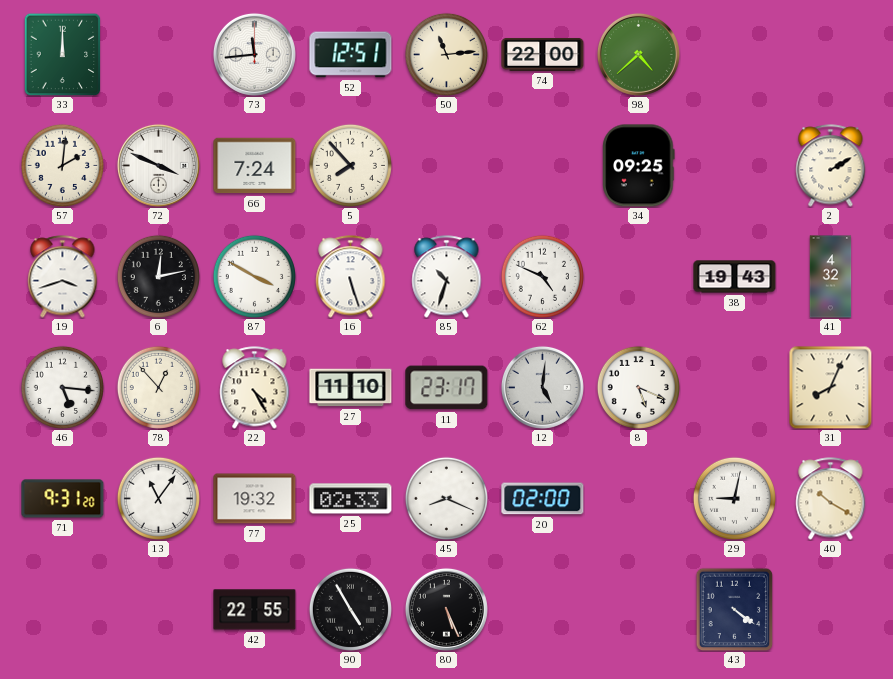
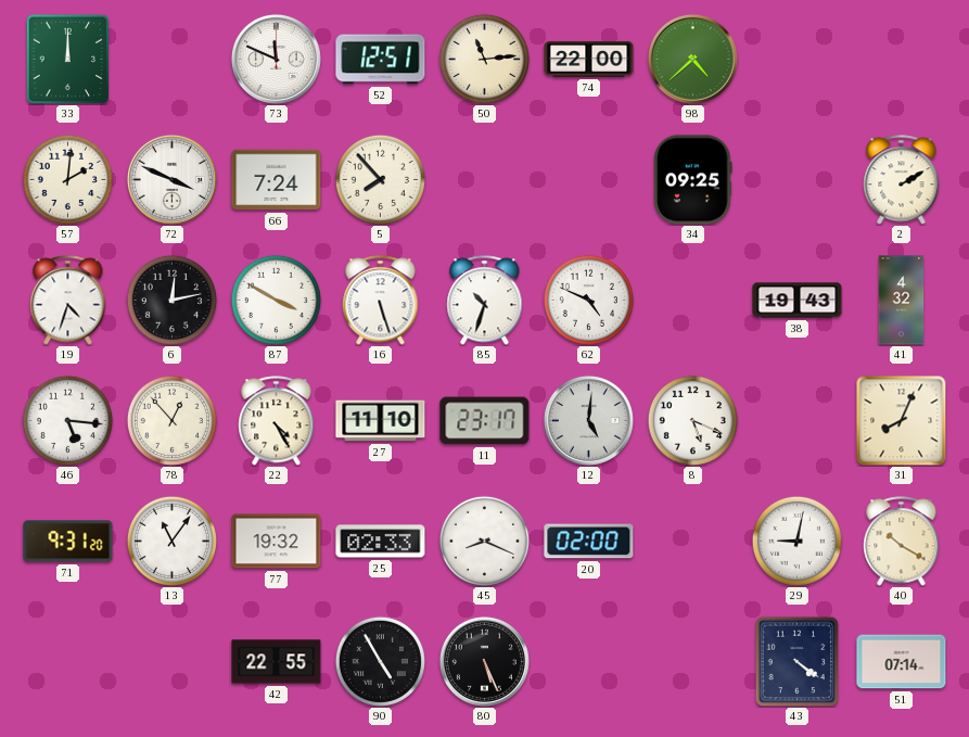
73: 11:44 -> 11:49 (276, 59)
19: 3:42 -> 4:33 (68, 301)
51: none -> 07:14 (902, 662)
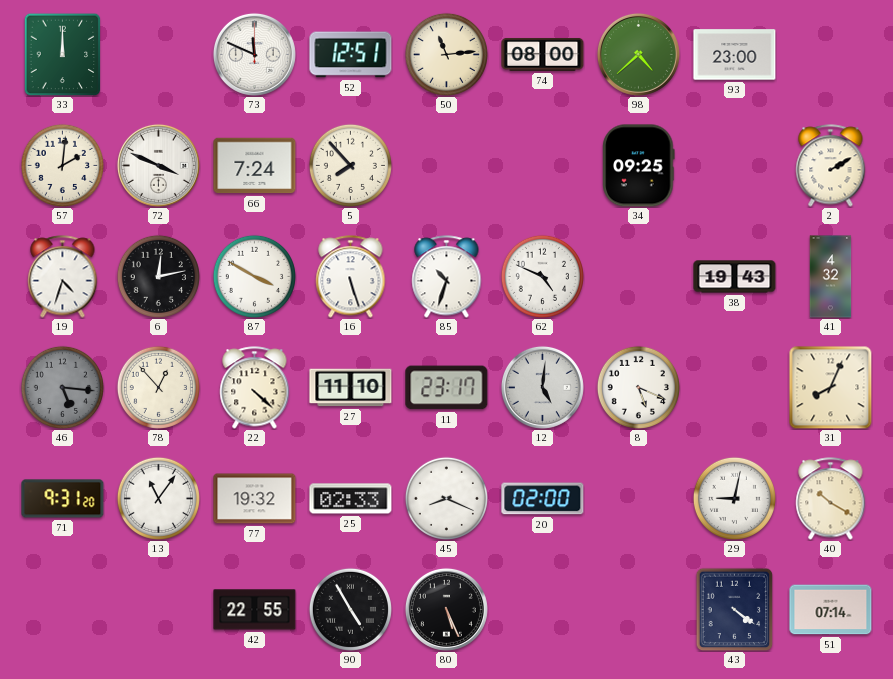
74: 22:00 -> 08:00 (543, 54)
93: none -> 23:00 (735, 55)
46 dial: white -> grey (62, 387)
22: 4:25 -> 4:22 (255, 388)
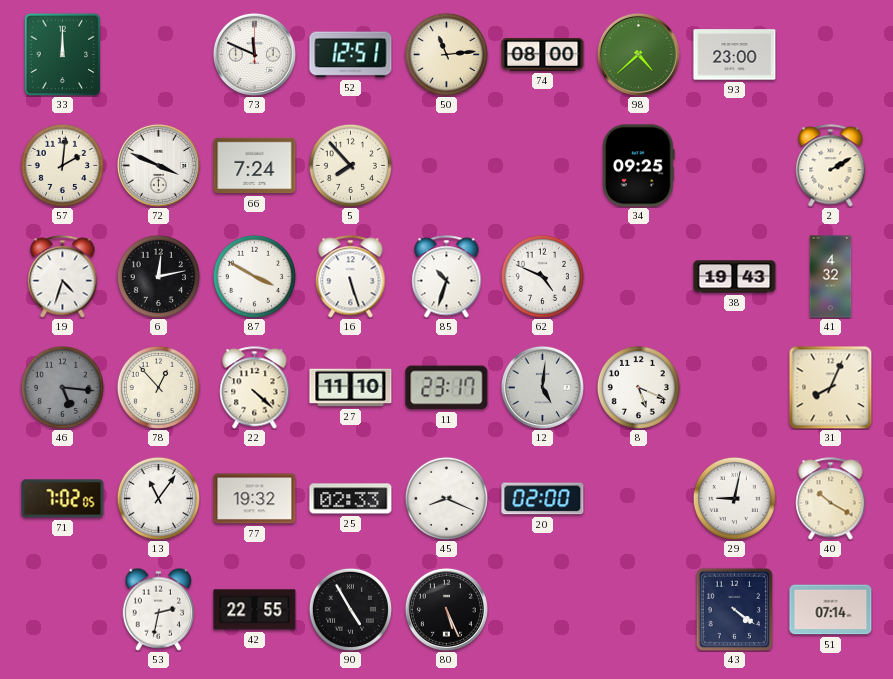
71: 9:31 -> 7:02 (63, 499)
53: none -> 2:32 (159, 609)
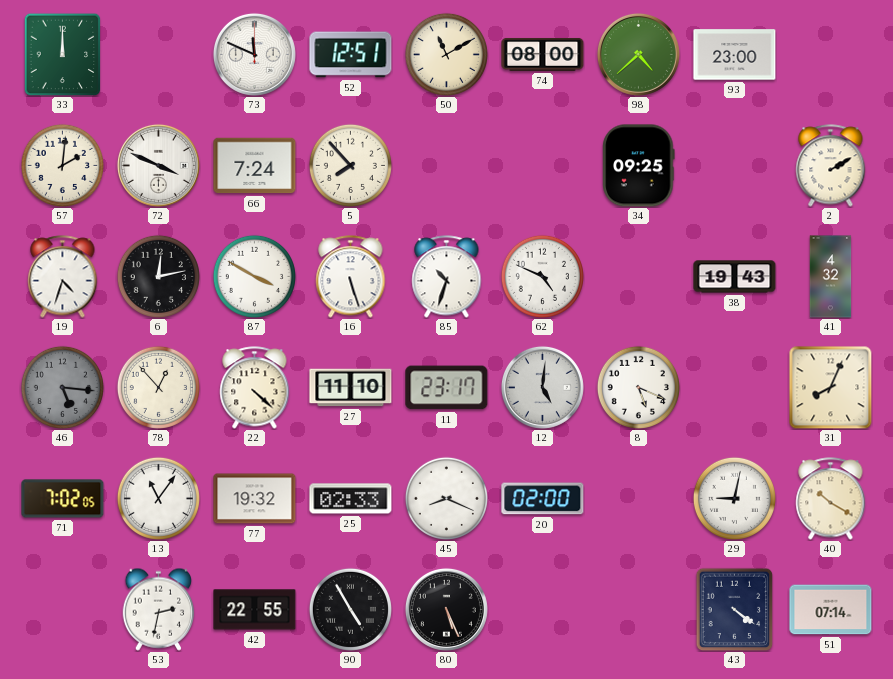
50: 11:14 -> 11:10 (446, 54)
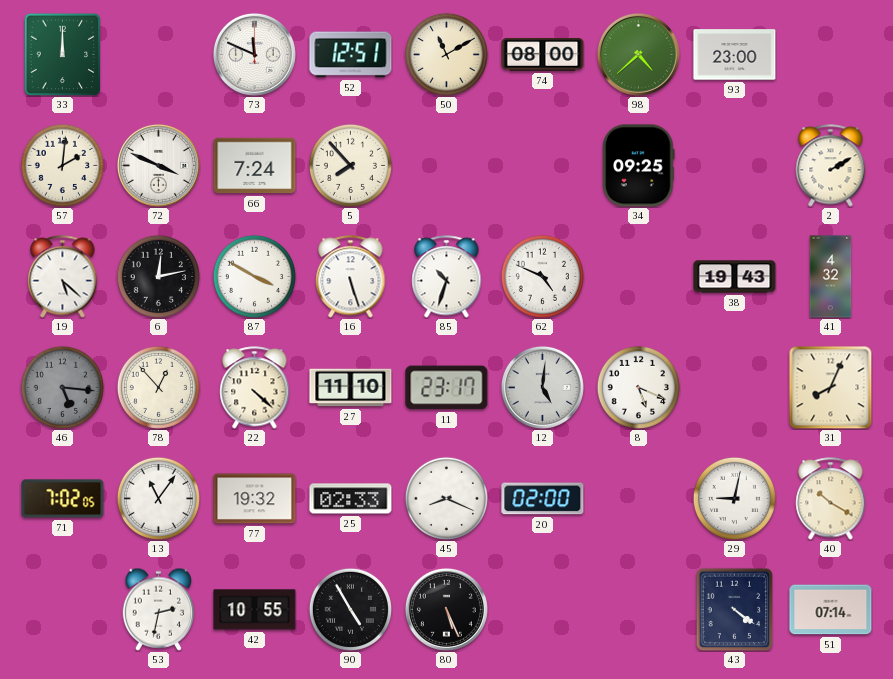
19: 4:33 -> 5:22 (63, 277)
42: 22:55 -> 10:55 (255, 610)
